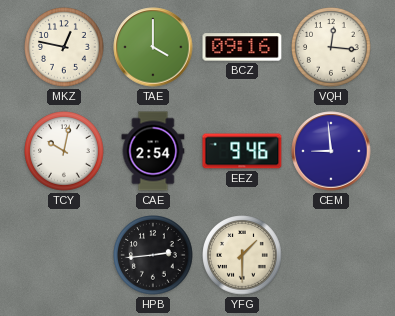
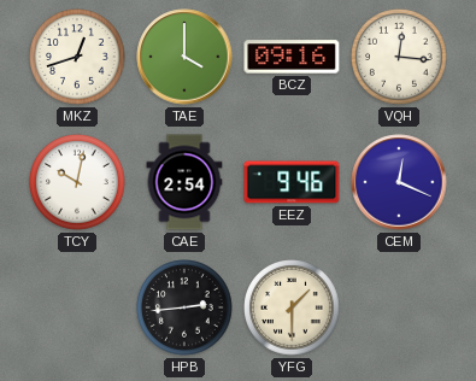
MKZ: 12:47 -> 12:42 (77, 57)
CEM: 8:59 -> 12:19 (399, 182)
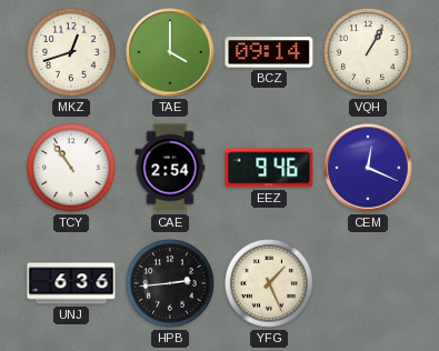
BCZ: 09:16 -> 09:14 (269, 52)
VQH: 12:16 -> 1:05 (368, 52)
TCY: 10:02 -> 10:54 (71, 168)
UNJ: none -> 6:36 (71, 283)
YFG: 1:30 -> 1:26 (269, 283)
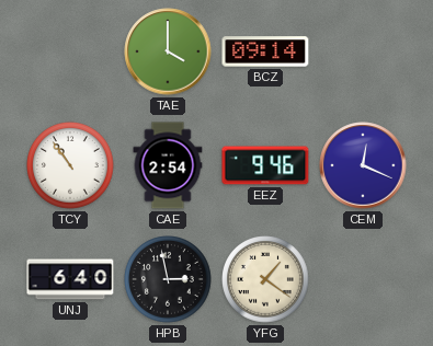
MKZ: 12:42 -> none (71, 52)
VQH: 1:05 -> none (368, 52)
UNJ: 6:36 -> 6:40 (70, 279)
HPB: 2:44 -> 2:58 (168, 279)
YFG: 1:26 -> 1:21 (265, 279)
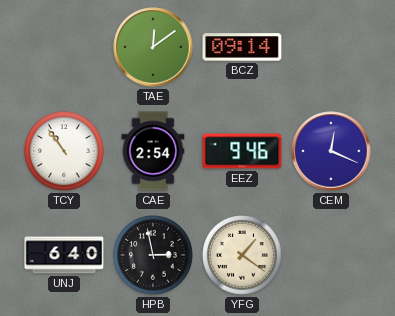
TAE: 4:00 -> 12:09 (153, 47)
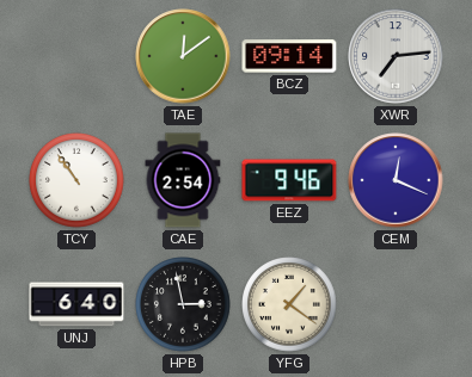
XWR: none -> 7:14 (396, 56)
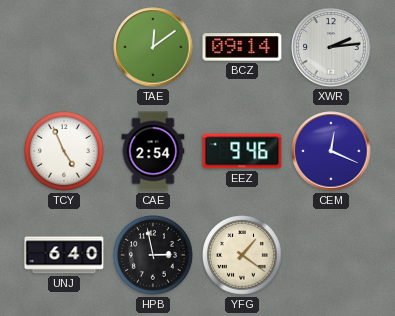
XWR: 7:14 -> 2:14 (331, 47)
TCY: 10:54 -> 4:56 (64, 151)
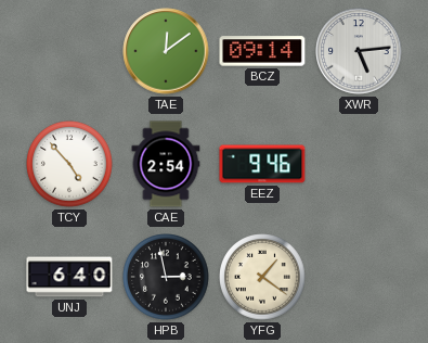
XWR: 2:14 -> 5:14 (359, 51)
TCY: 4:56 -> 4:53 (69, 164)
CEM: 12:19 -> none (331, 151)
